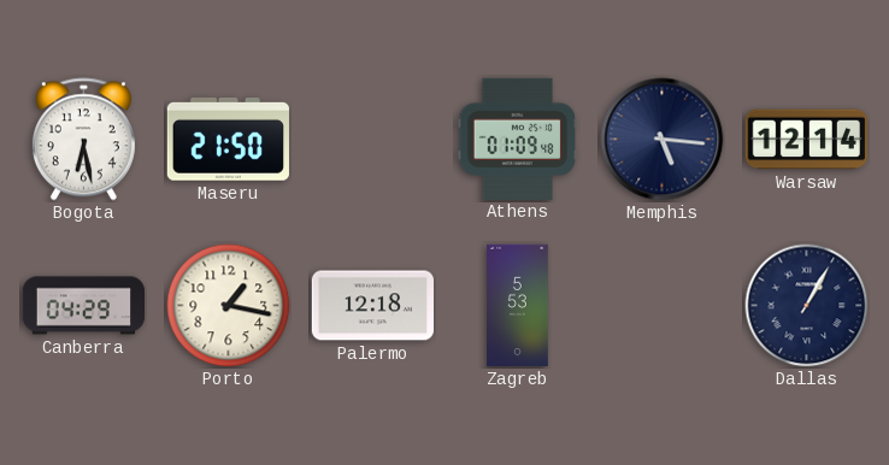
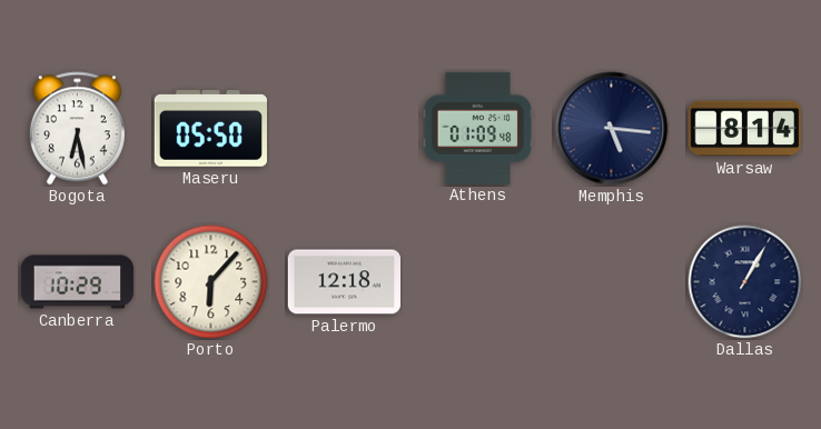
Maseru: 21:50 -> 05:50 (210, 129)
Warsaw: 12:14 -> 8:14 (744, 129)
Canberra: 04:29 -> 10:29 (78, 282)
Porto: 1:17 -> 6:07 (211, 282)
Zagreb: 5:53 -> none (518, 306)
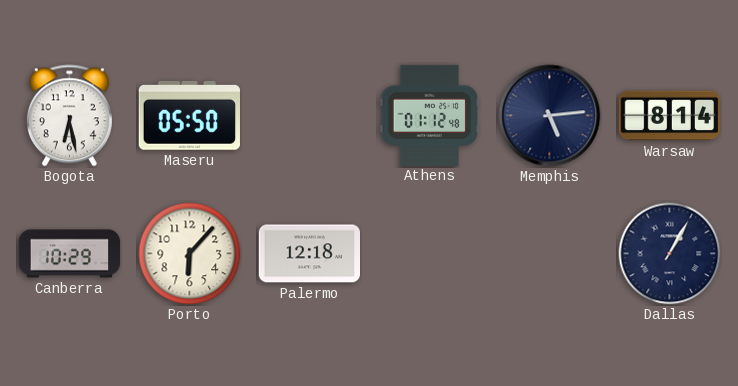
Athens: 01:09 -> 01:12 (430, 115)
Memphis: 5:16 -> 5:14 (550, 116)
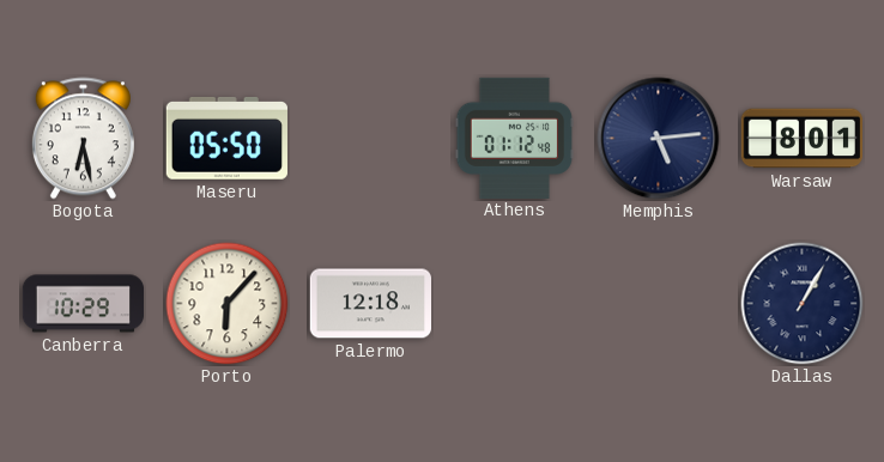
Warsaw: 8:14 -> 8:01 (801, 139)
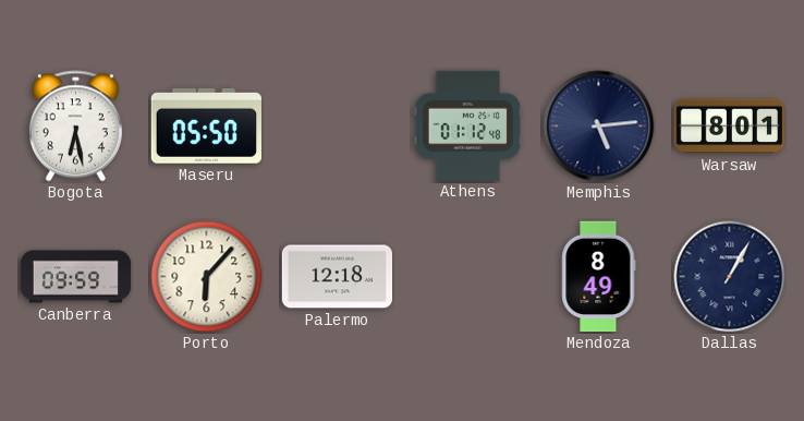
Canberra: 10:29 -> 09:59 (76, 277)
Mendoza: none -> 8:49 (599, 277)
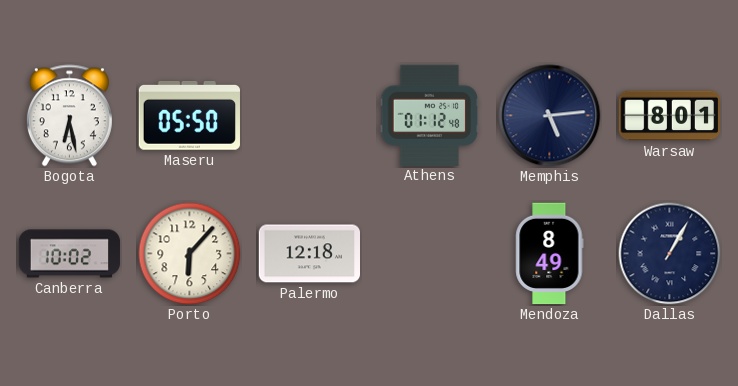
Canberra: 09:59 -> 10:02 (70, 254)
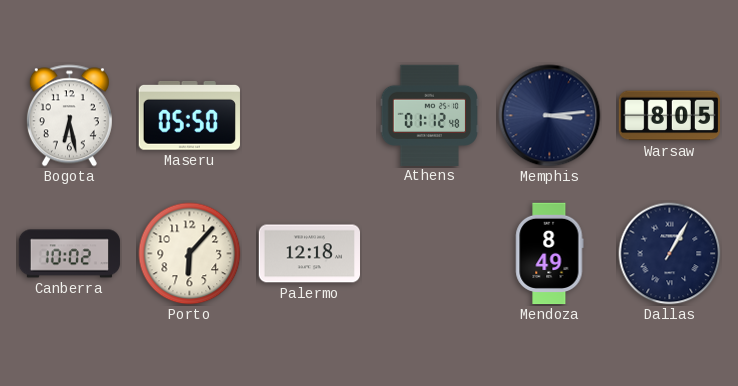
Memphis: 5:14 -> 3:14 (550, 116)
Warsaw: 8:01 -> 8:05 (669, 116)
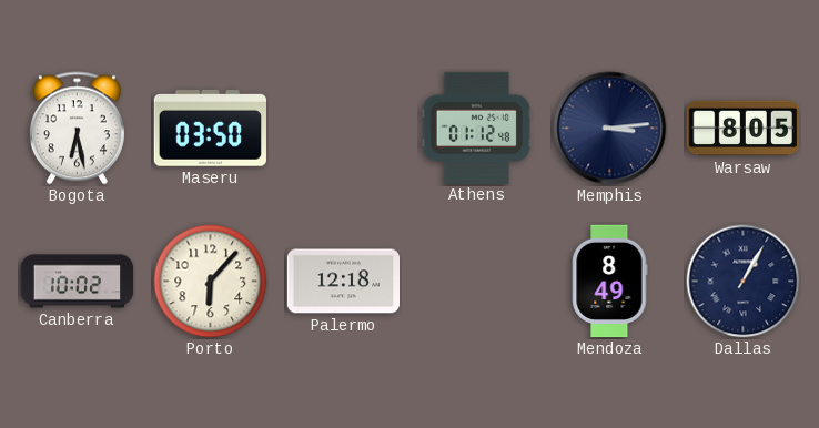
Maseru: 05:50 -> 03:50 (210, 129)
